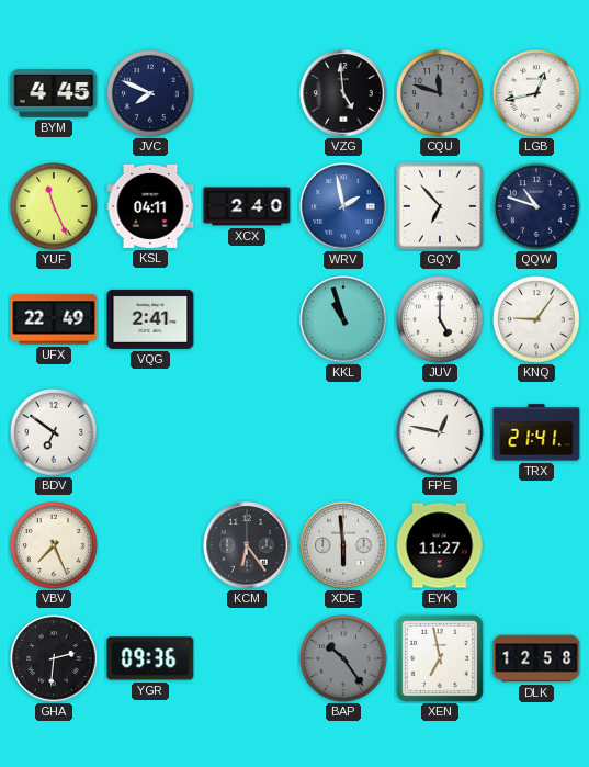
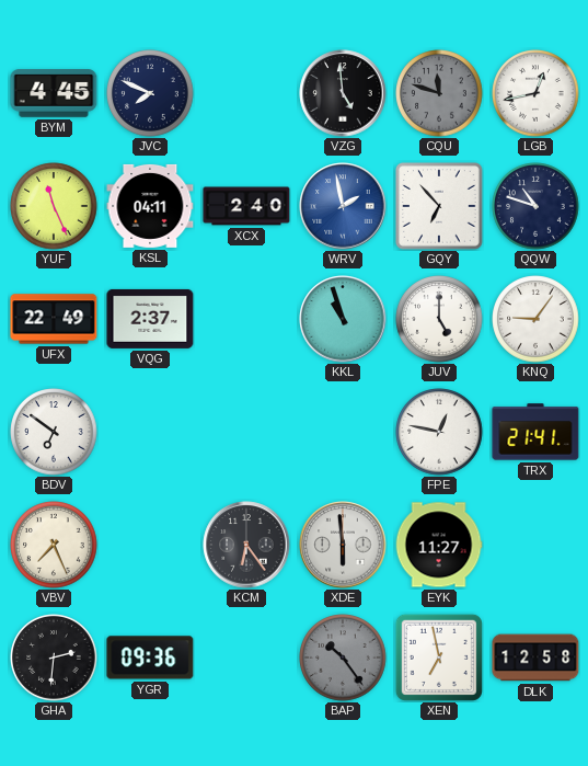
VQG: 2:41 -> 2:37 (150, 319)
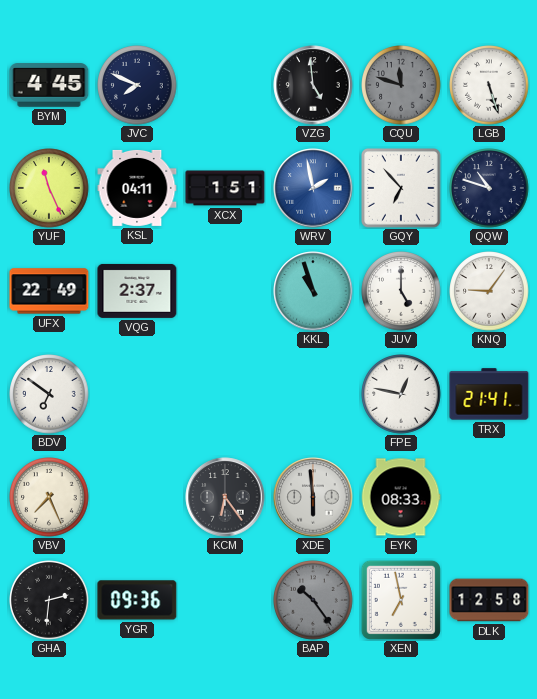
LGB: 12:43 -> 5:27 (489, 85)
XCX: 2:40 -> 1:51 (225, 188)
EYK: 11:27 -> 08:33 (401, 497)
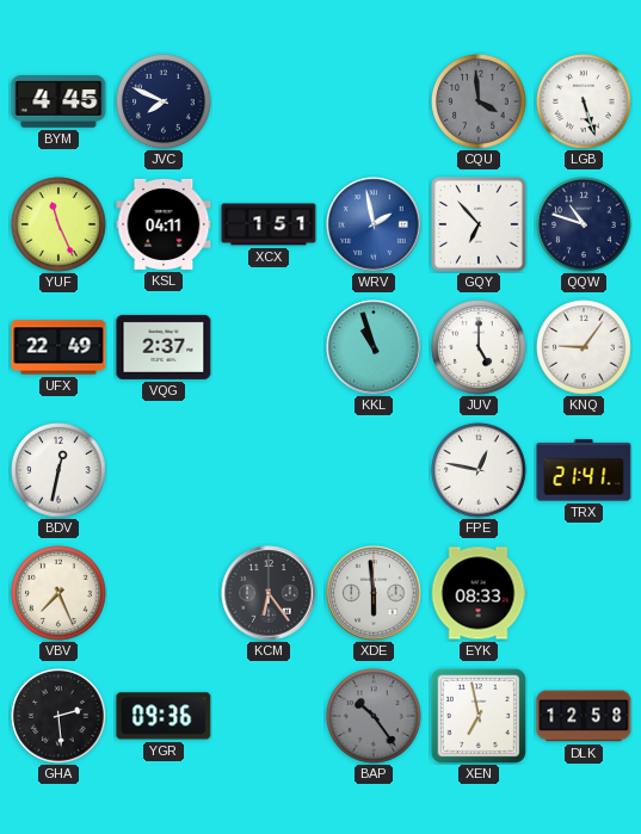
VZG: 4:59 -> none (313, 85)
CQU: 11:48 -> 3:59 (479, 101)
BDV: 6:51 -> 12:32 (58, 470)
GHA: 2:31 -> 2:29 (58, 716)
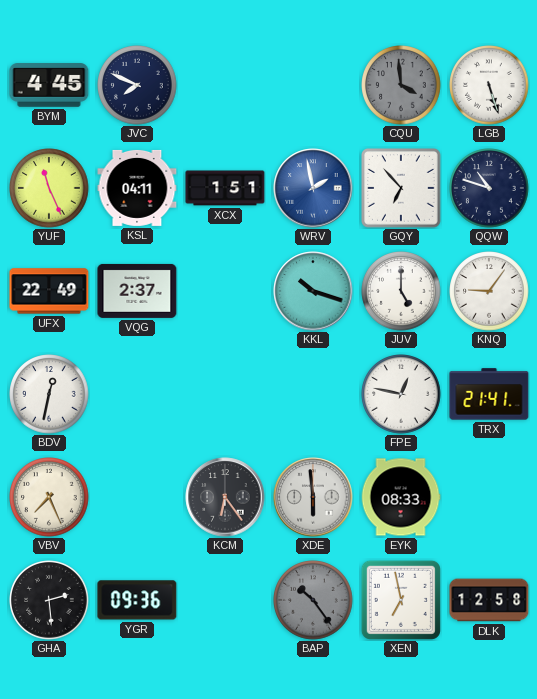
KKL: 10:57 -> 10:18 (313, 291)
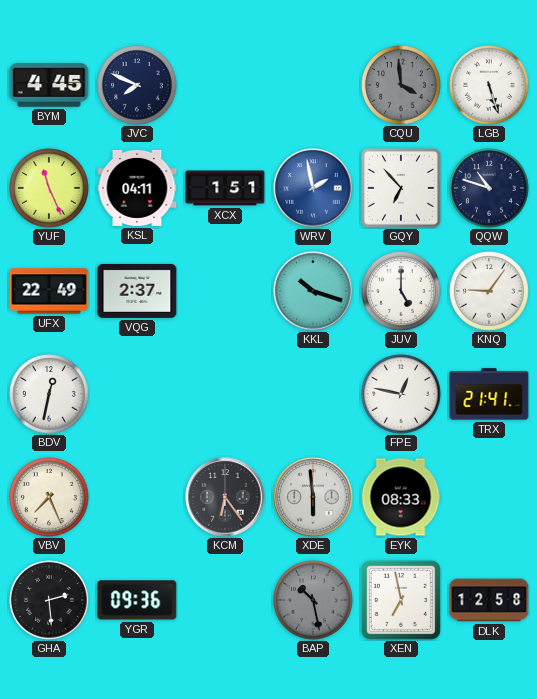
BAP: 10:24 -> 10:28 (313, 600)
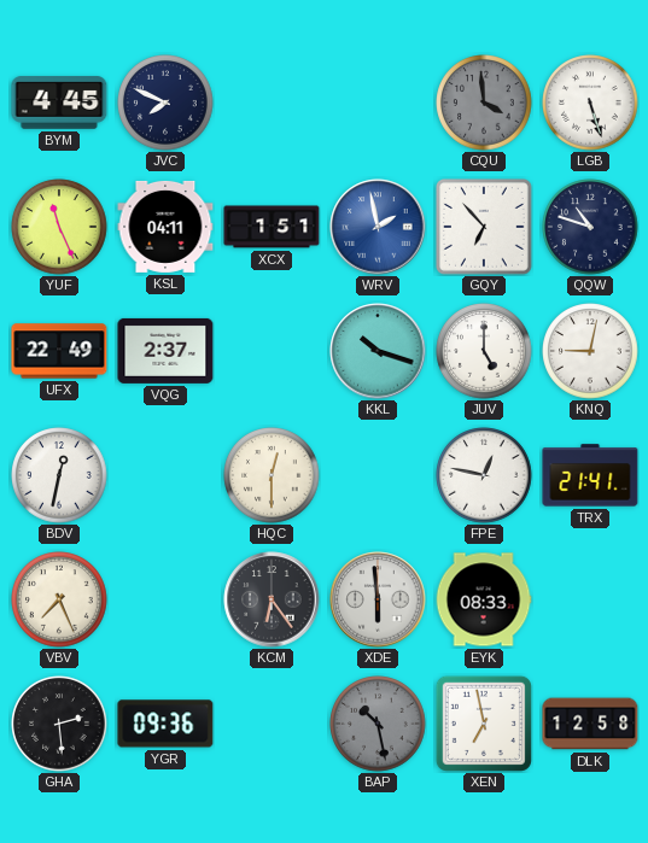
KNQ: 9:06 -> 9:02 (590, 351)
HQC: none -> 12:30 (272, 475)
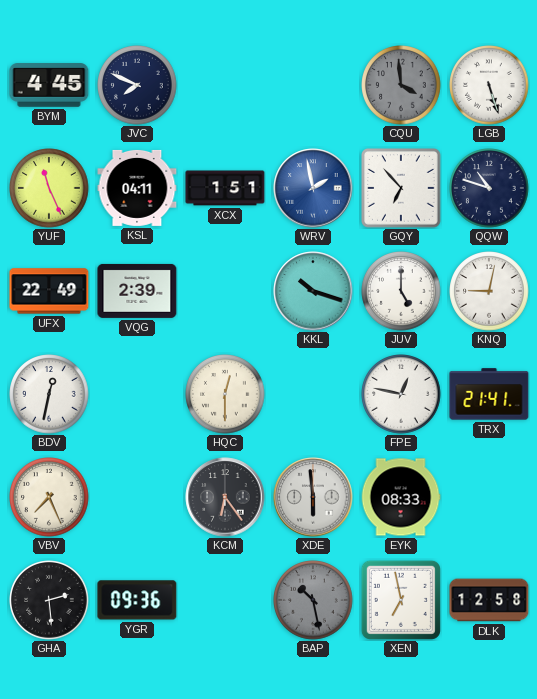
VQG: 2:37 -> 2:39 (137, 291)
